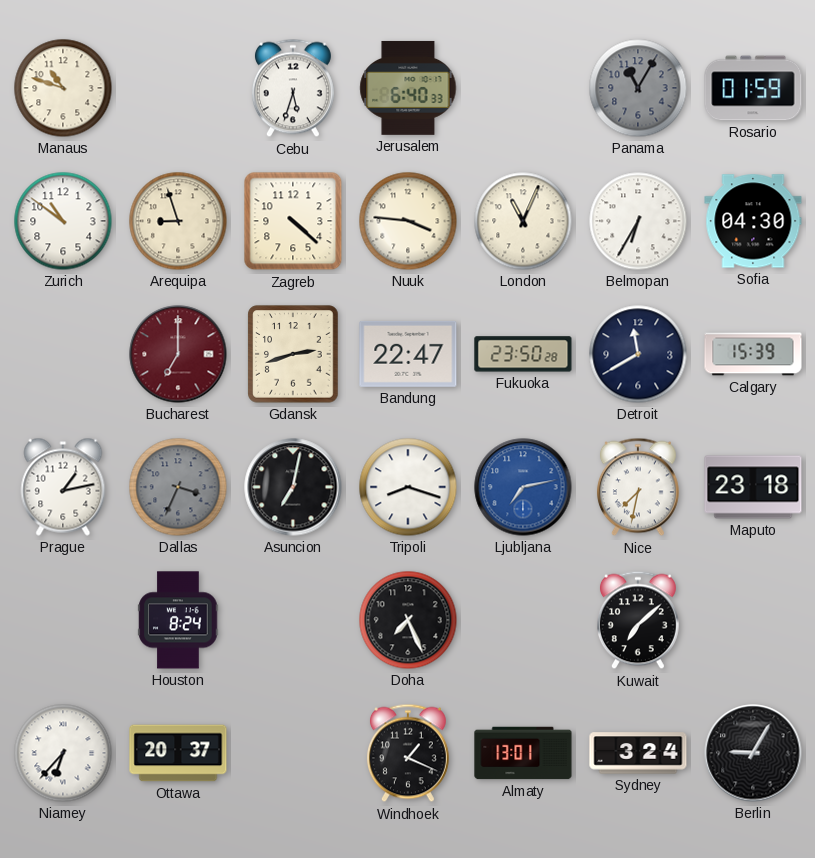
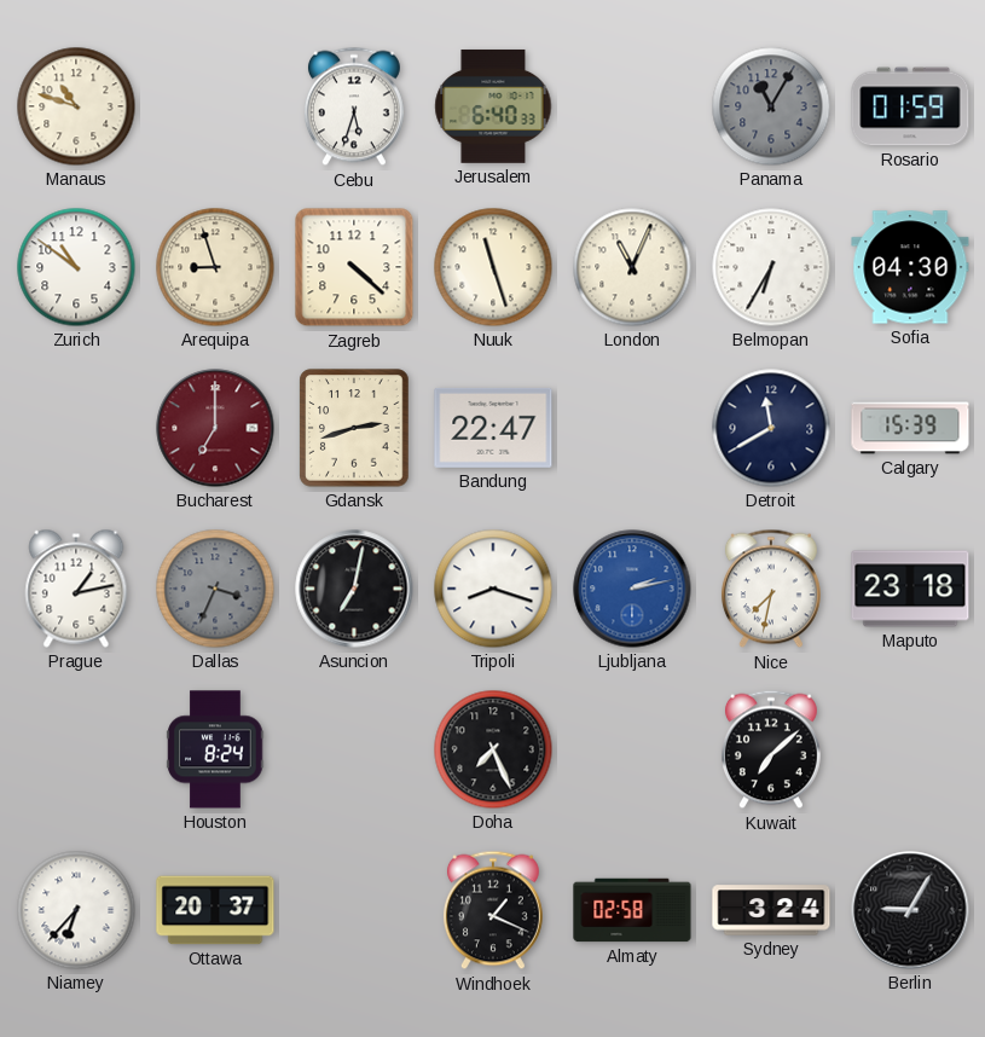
Nuuk: 3:46 -> 11:27 (493, 267)
Fukuoka: 23:50 -> none (523, 354)
Ljubljana: 7:13 -> 2:13 (632, 589)
Almaty: 13:01 -> 02:58 (632, 910)
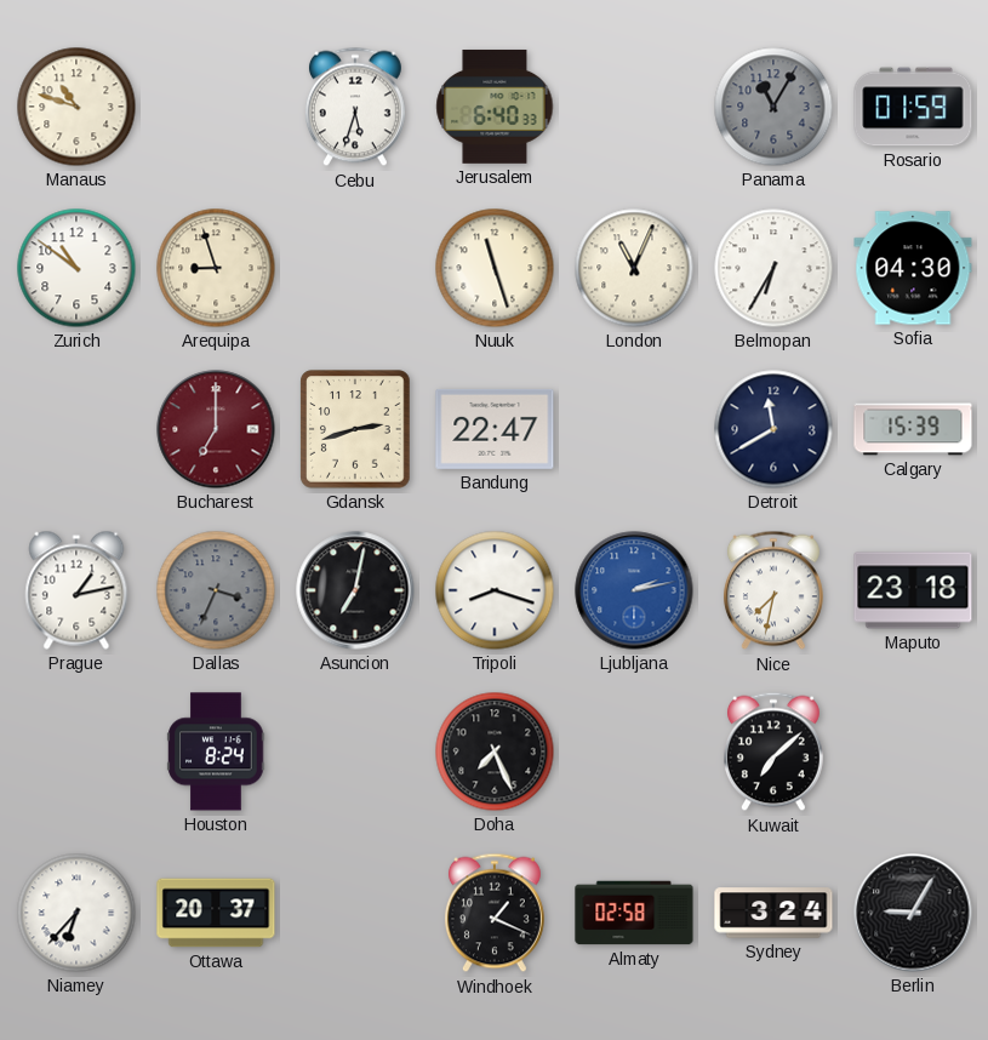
Zagreb: 4:22 -> none (354, 267)
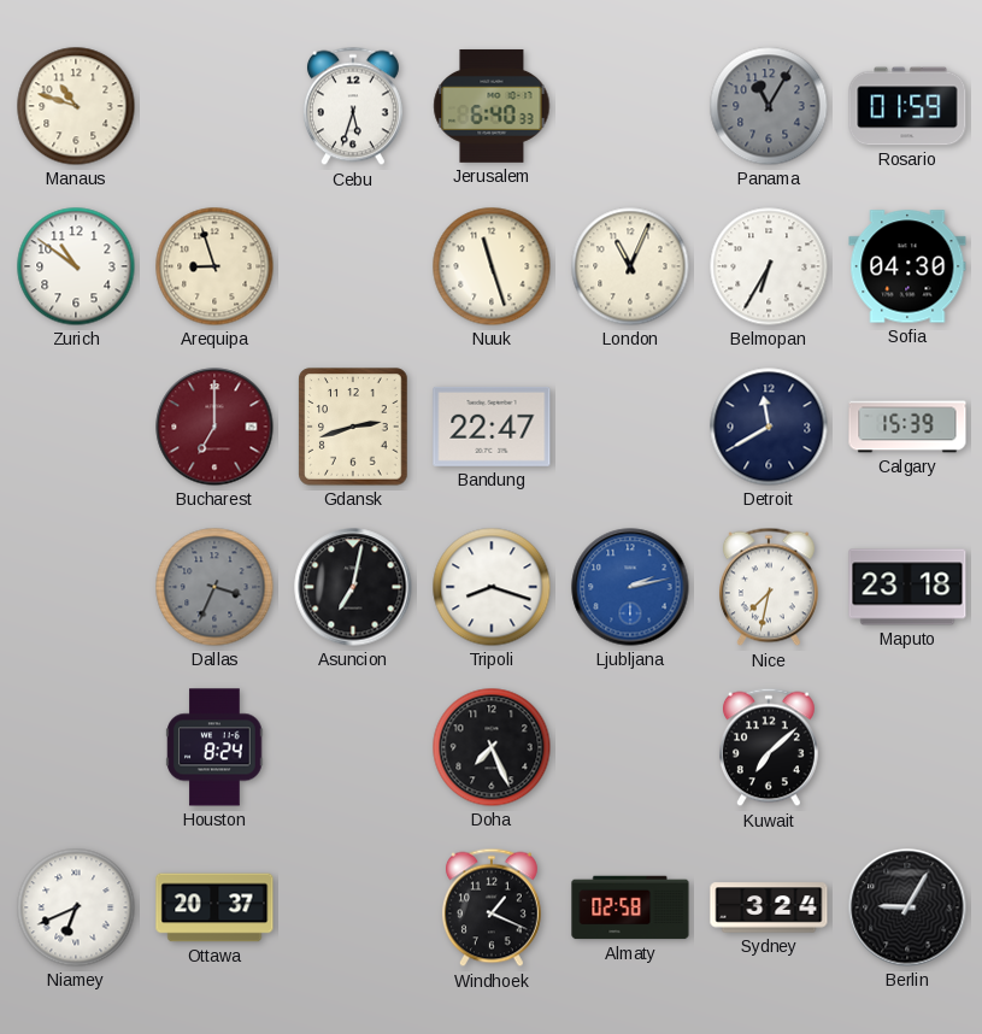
Prague: 1:13 -> none (76, 590)
Niamey: 6:37 -> 6:41 (76, 907)
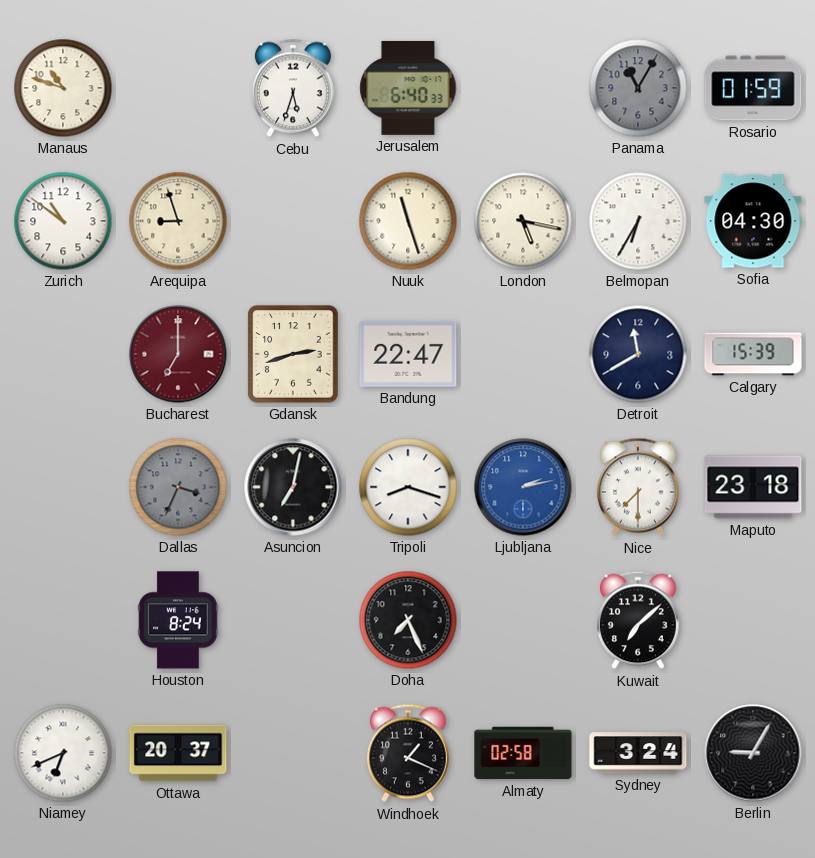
London: 11:04 -> 5:17 (523, 221)
Nice: 7:32 -> 7:30 (638, 487)
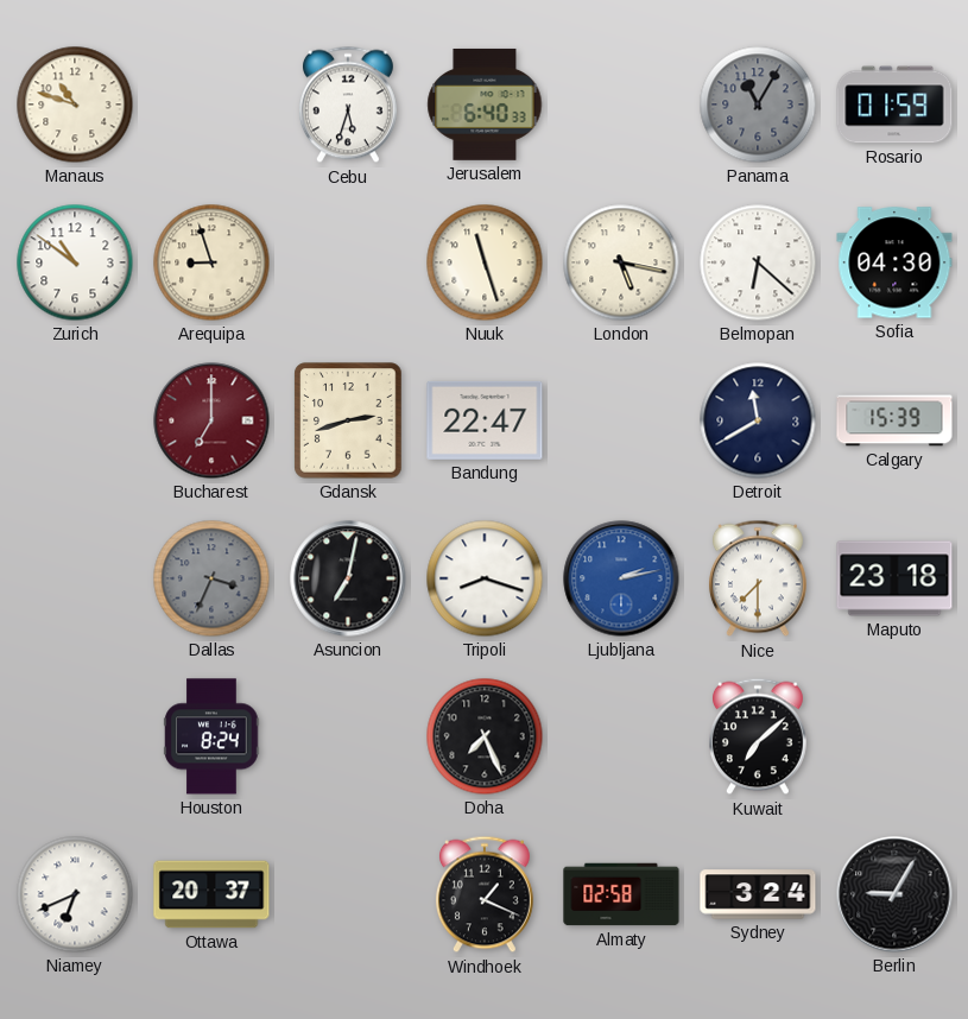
Belmopan: 6:35 -> 6:22 (758, 262)
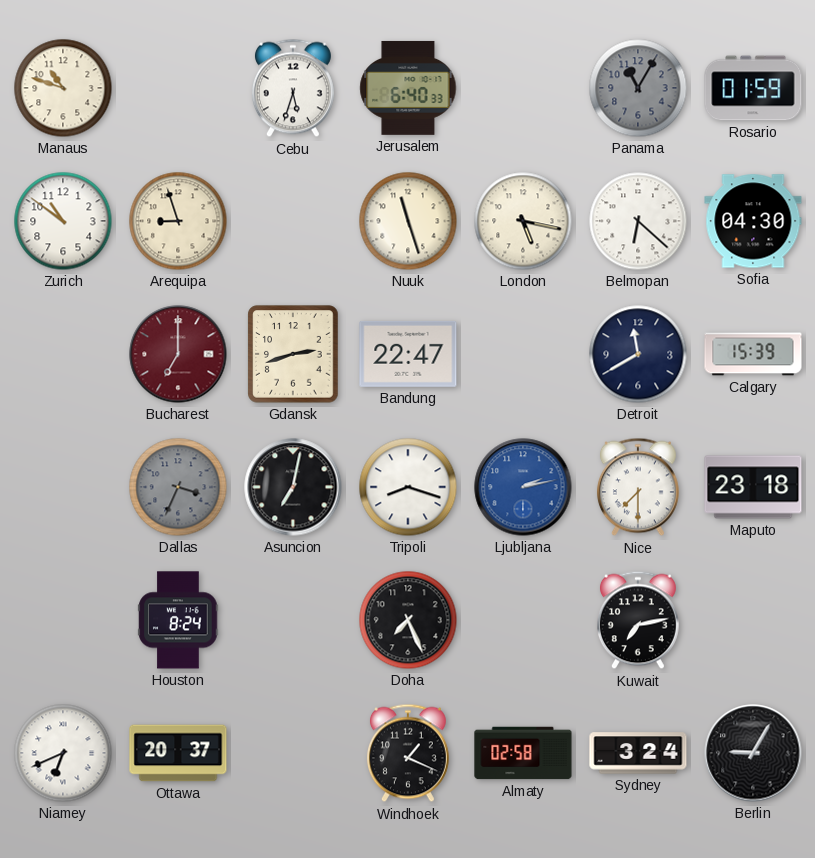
Kuwait: 7:08 -> 7:13 (638, 620)
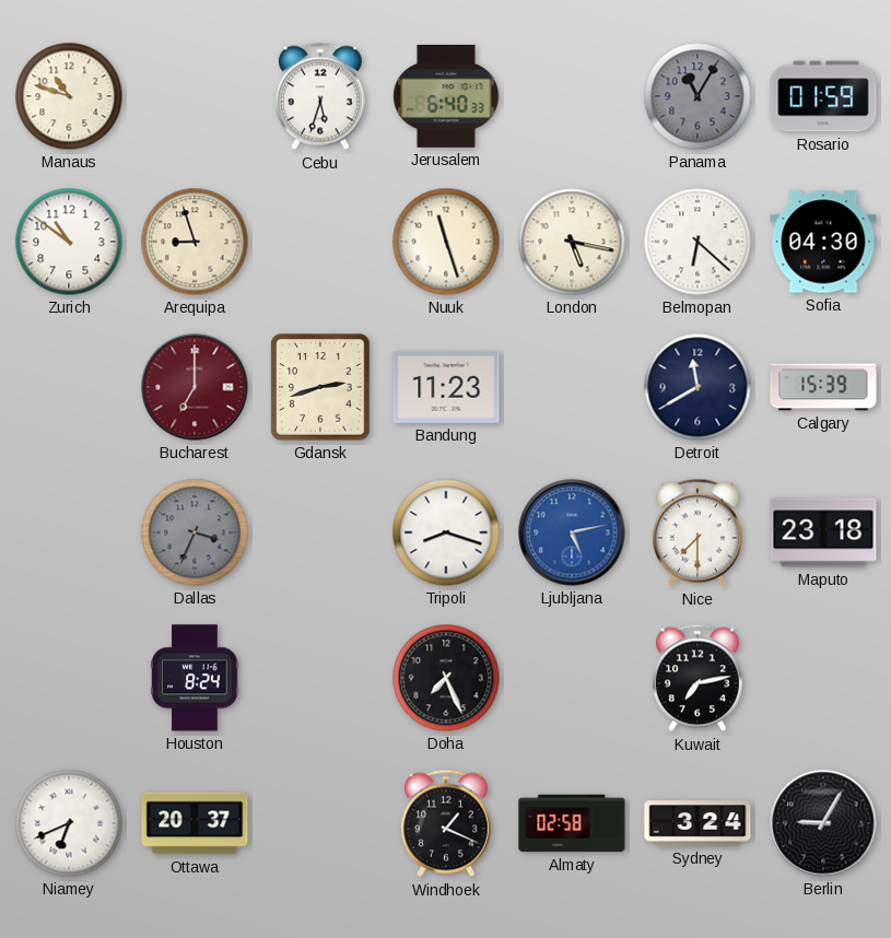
Bandung: 22:47 -> 11:23 (446, 387)
Asuncion: 7:02 -> none (293, 487)
Ljubljana: 2:13 -> 5:13 (572, 532)
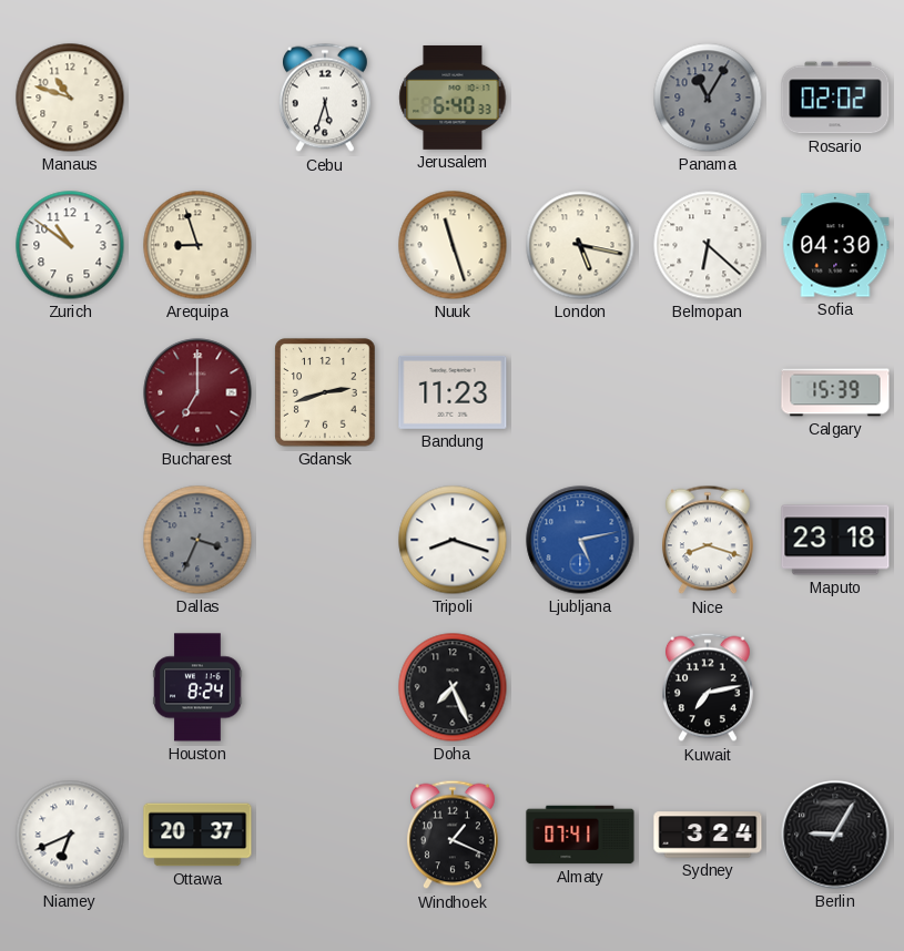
Rosario: 01:59 -> 02:02 (835, 98)
Detroit: 11:40 -> none (697, 387)
Nice: 7:30 -> 8:18 (708, 540)
Almaty: 02:58 -> 07:41 (580, 835)
